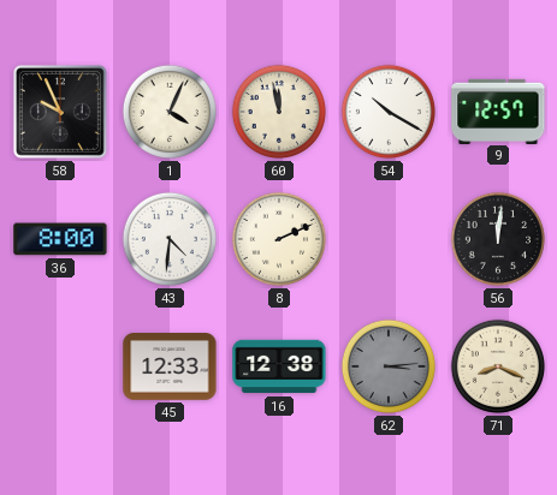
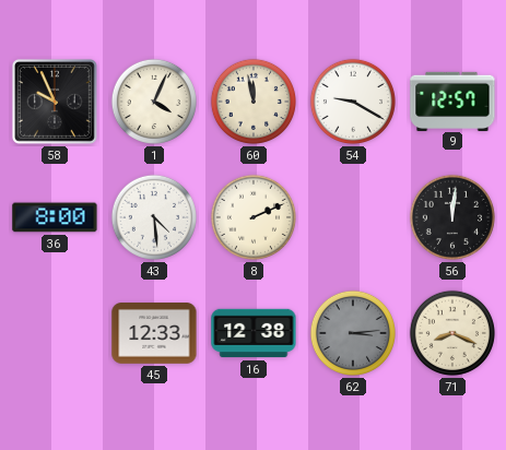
54: 10:20 -> 9:20 (353, 102)
43: 4:31 -> 4:29 (154, 217)
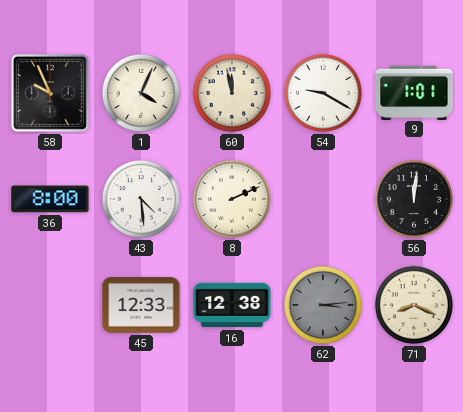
9: 12:57 -> 1:01 (414, 92)
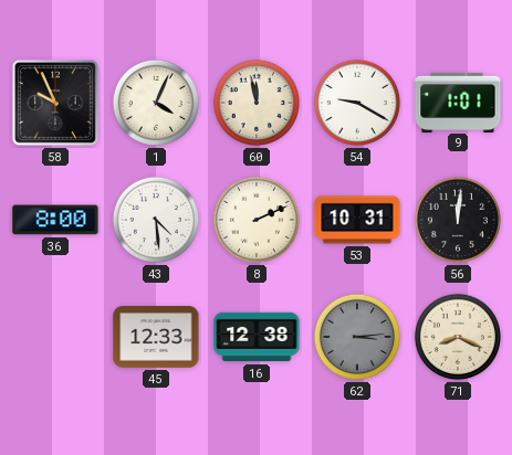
53: none -> 10:31 (357, 220)
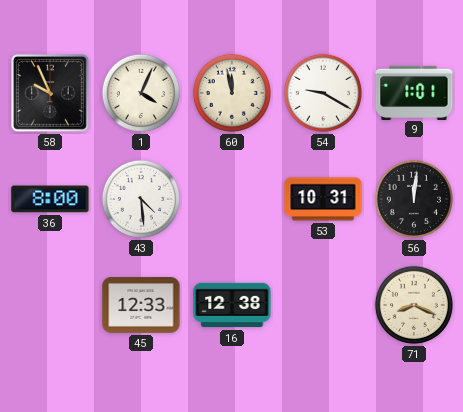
8: 2:11 -> none (257, 220)
62: 3:14 -> none (357, 337)
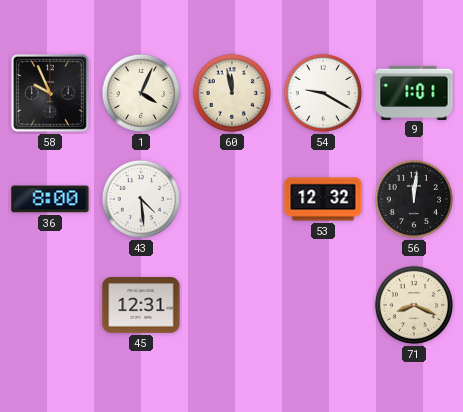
53: 10:31 -> 12:32 (323, 199)
45: 12:33 -> 12:31 (141, 305)
16: 12:38 -> none (232, 305)
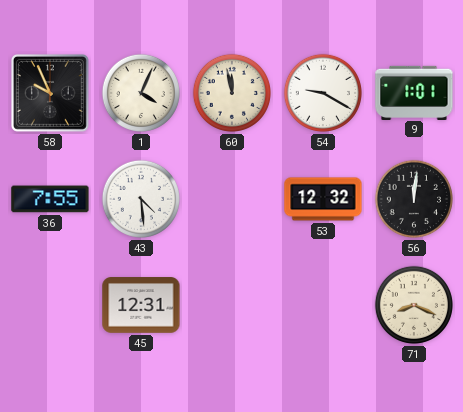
36: 8:00 -> 7:55 (50, 199)
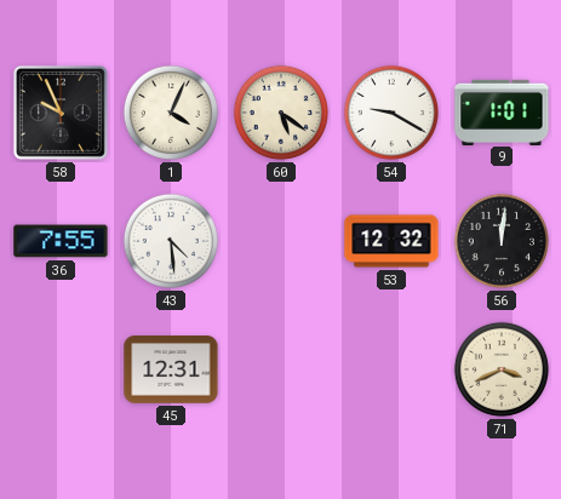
60: 11:58 -> 5:21 (281, 113)
71: 8:19 -> 3:41 (502, 369)
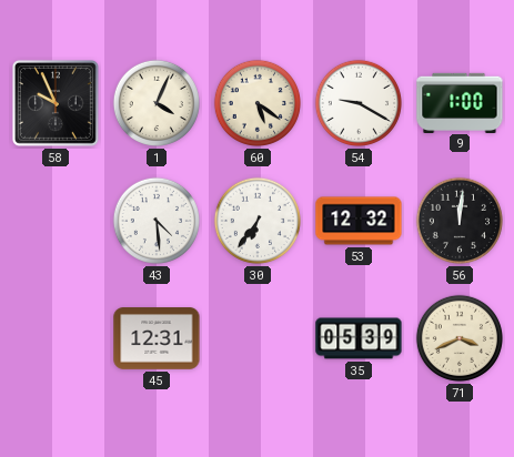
9: 1:01 -> 1:00 (460, 102)
36: 7:55 -> none (61, 241)
30: none -> 6:36 (258, 221)
35: none -> 05:39 (359, 338)
